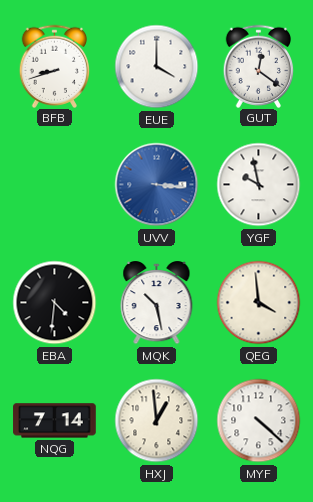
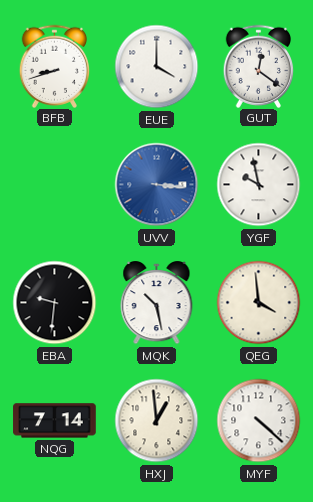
EBA: 4:31 -> 9:31 (55, 303)
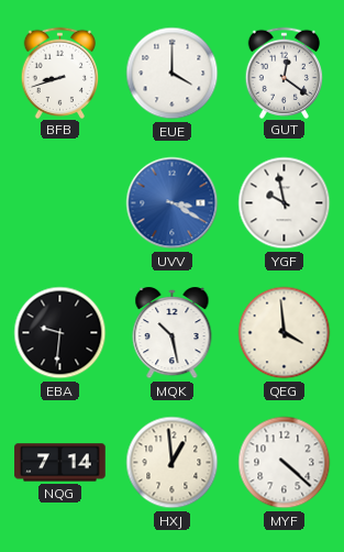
UVV: 3:16 -> 3:20 (173, 203)
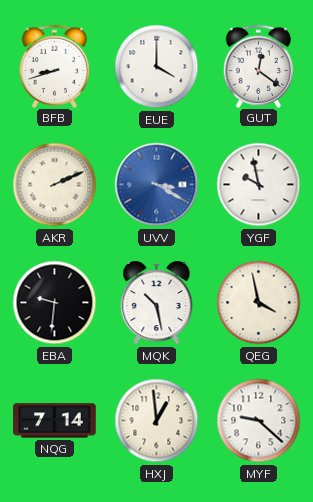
AKR: none -> 2:11 (55, 185)
QEG: 3:59 -> 3:58 (259, 303)
MYF: 4:22 -> 9:22 (259, 421)
